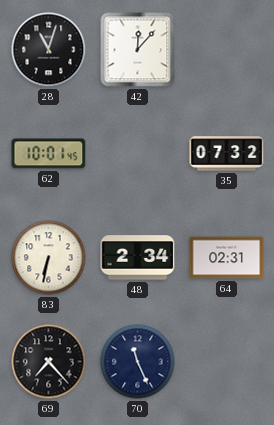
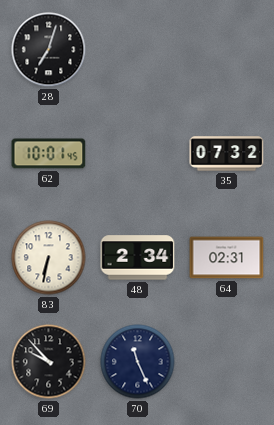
28: 11:03 -> 7:03 (49, 50)
42: 12:07 -> none (138, 50)
69: 7:23 -> 9:53 (49, 362)
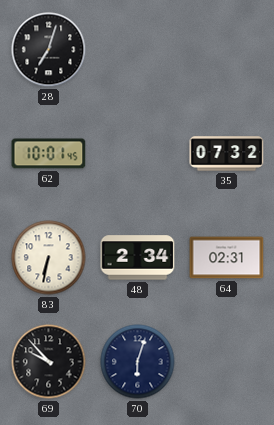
70: 11:26 -> 6:03 (138, 362)
